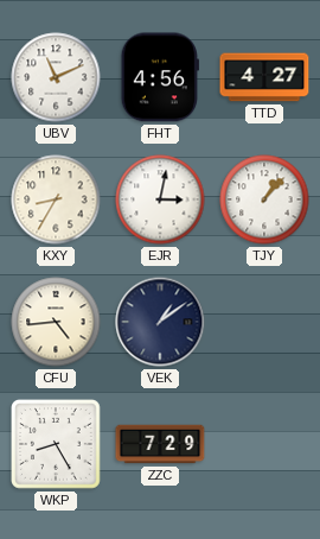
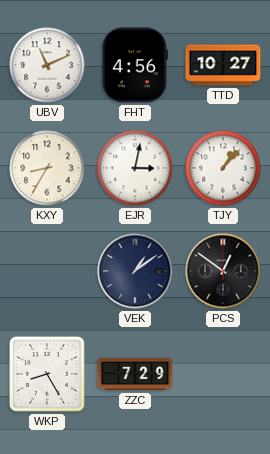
TTD: 4:27 -> 10:27 (223, 65)
CFU: 4:44 -> none (56, 322)
PCS: none -> 12:51 (223, 271)
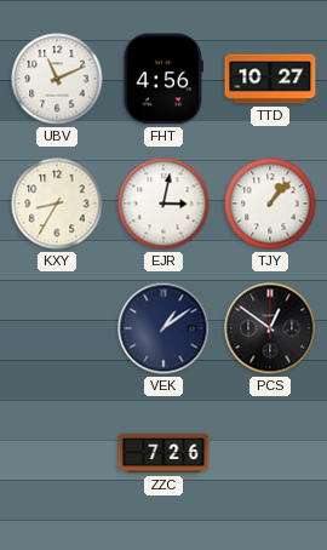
WKP: 8:25 -> none (48, 375)
ZZC: 7:29 -> 7:26 (163, 453)
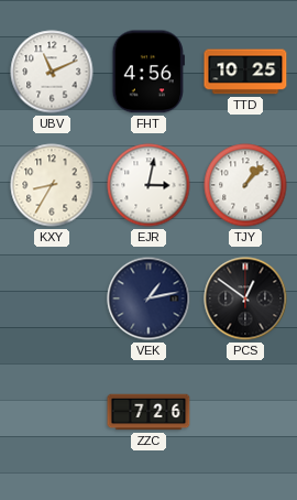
TTD: 10:27 -> 10:25 (245, 72)
VEK: 1:09 -> 1:13 (148, 298)
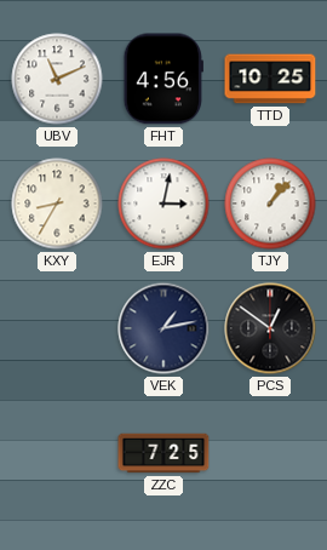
ZZC: 7:26 -> 7:25 (163, 453)
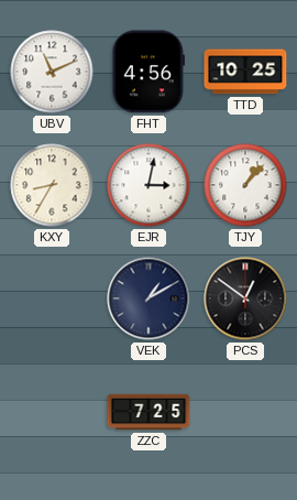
VEK: 1:13 -> 1:10 (148, 298)
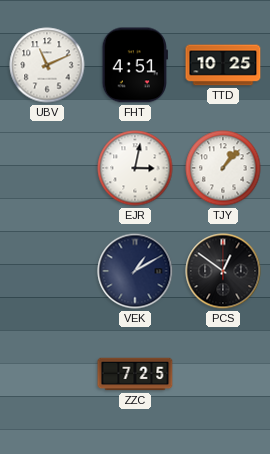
FHT: 4:56 -> 4:51 (135, 65)
KXY: 8:35 -> none (52, 185)
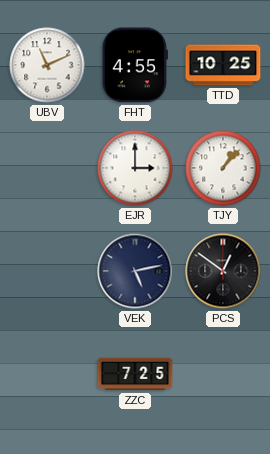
FHT: 4:51 -> 4:55 (135, 65)
EJR: 3:02 -> 3:00 (135, 168)
VEK: 1:10 -> 5:13 (135, 271)
